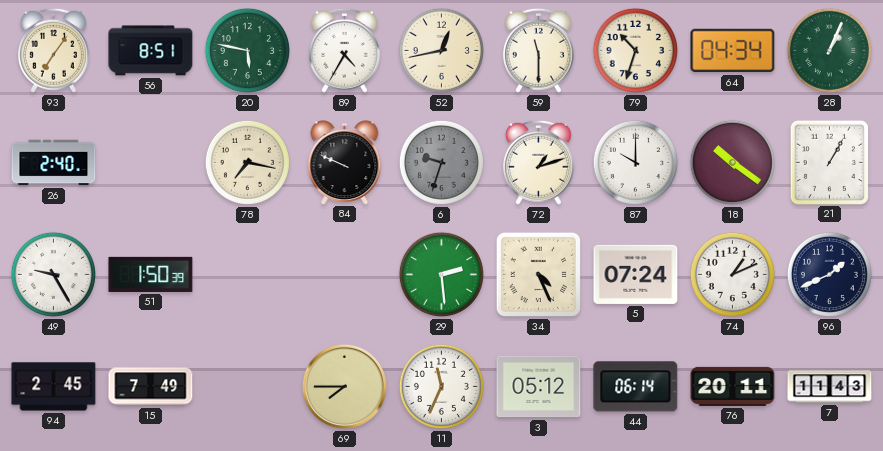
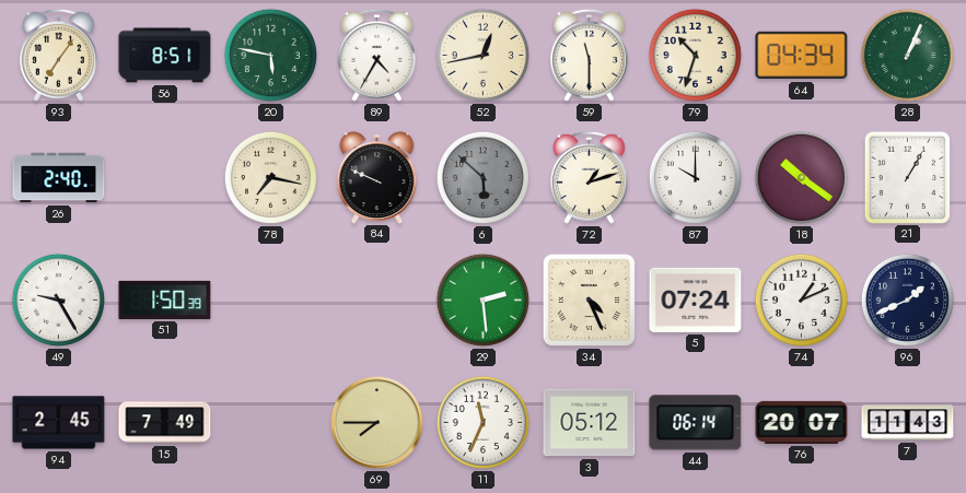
6: 9:33 -> 5:52 (482, 177)
76: 20:11 -> 20:07 (802, 422)
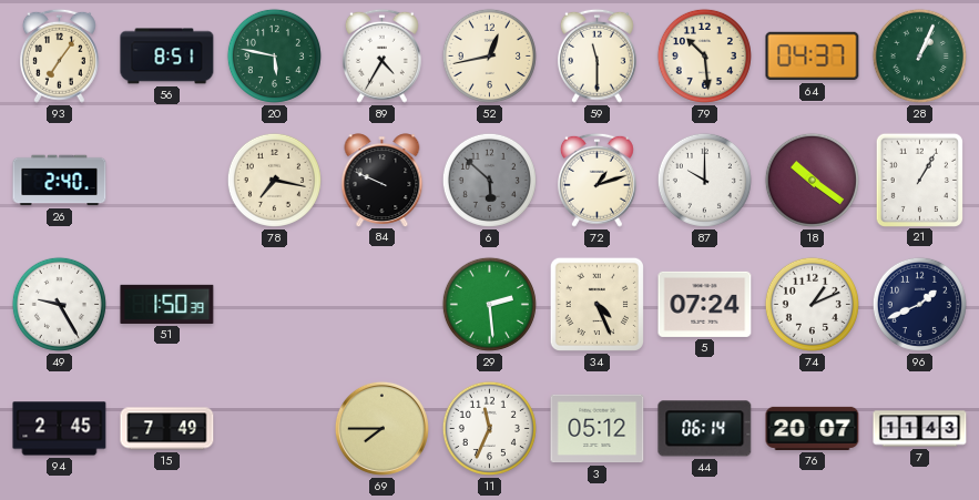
79: 10:33 -> 10:29 (704, 55)
64: 04:34 -> 04:37 (813, 57)
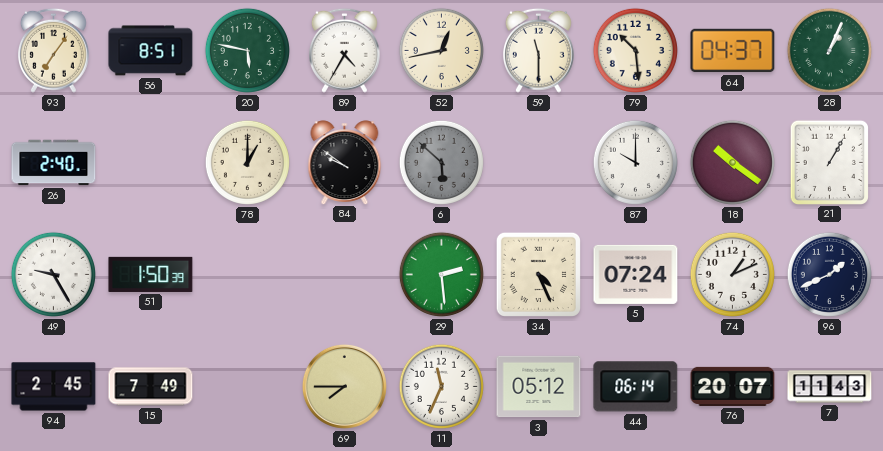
78: 7:17 -> 1:00 (247, 162)
84: 9:49 -> 9:51 (345, 162)
72: 1:12 -> none (596, 180)
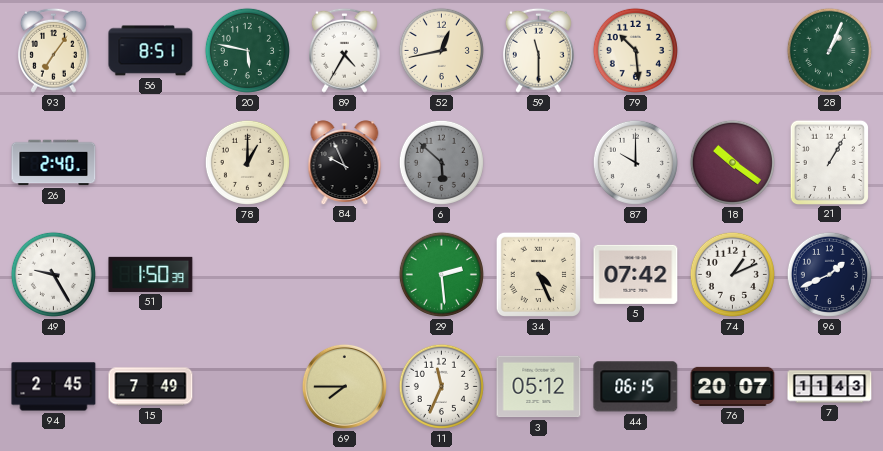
64: 04:37 -> none (733, 51)
84: 9:51 -> 9:56 (345, 162)
5: 07:24 -> 07:42 (636, 274)
44: 06:14 -> 06:15 (636, 387)
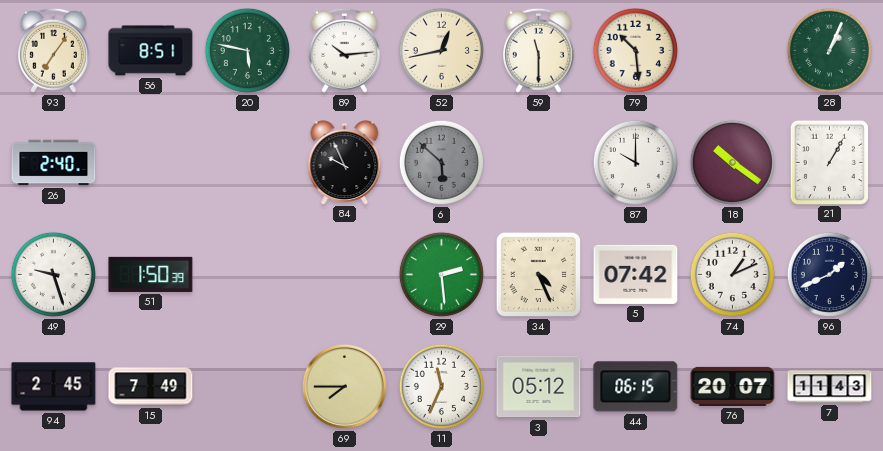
89: 4:35 -> 10:14 (344, 50)
78: 1:00 -> none (247, 162)
49: 9:25 -> 9:27 (53, 274)
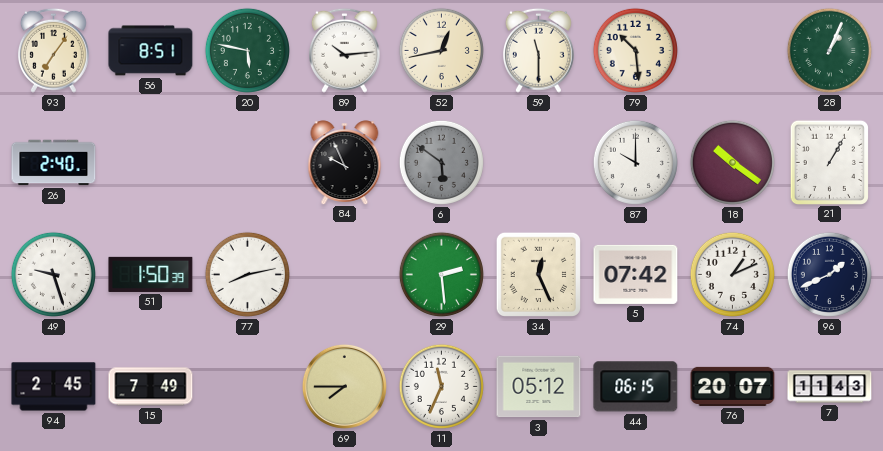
6: 5:52 -> 5:51 (441, 162)
77: none -> 8:13 (247, 274)
34: 4:26 -> 12:26 (538, 274)
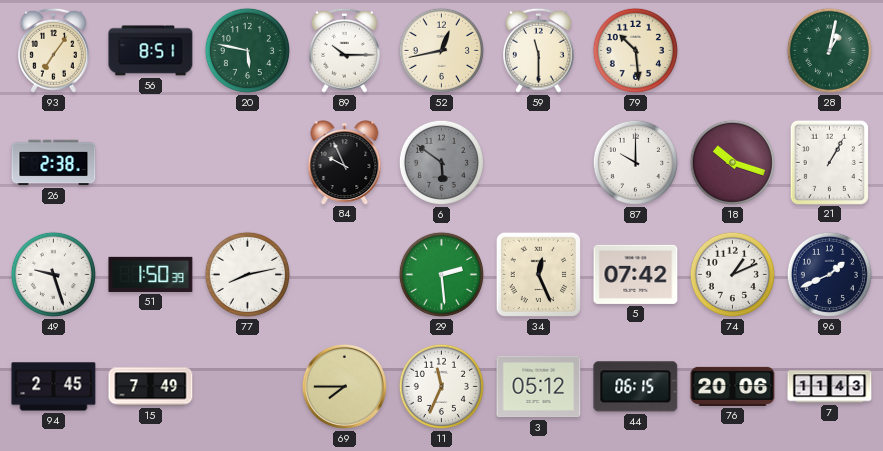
89: 10:14 -> 10:15 (344, 50)
28: 1:04 -> 1:02 (829, 50)
26: 2:40 -> 2:38 (54, 163)
18: 10:21 -> 10:18 (732, 162)
76: 20:07 -> 20:06 (733, 386)
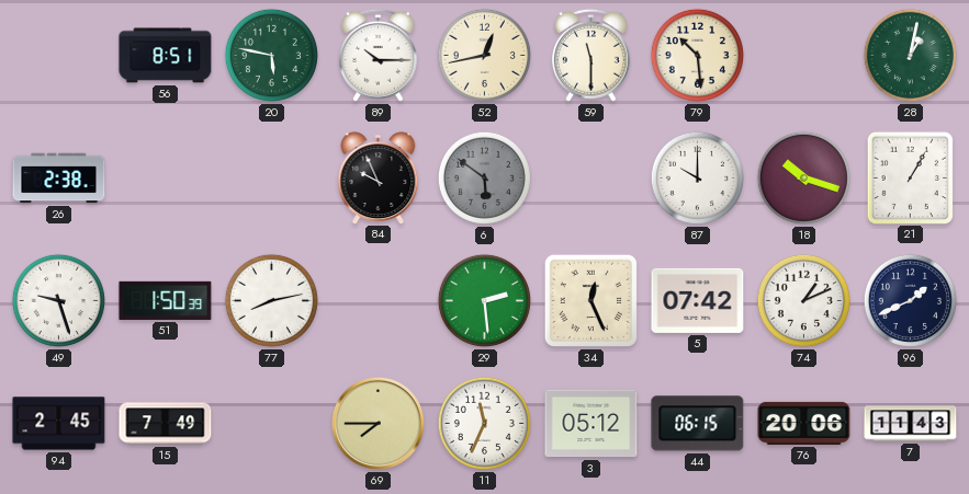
93: 7:06 -> none (53, 50)
